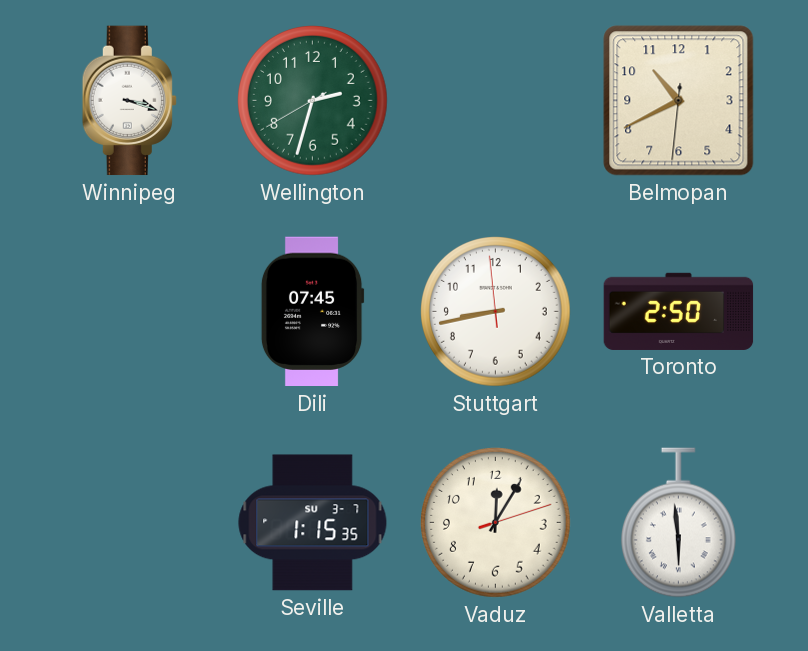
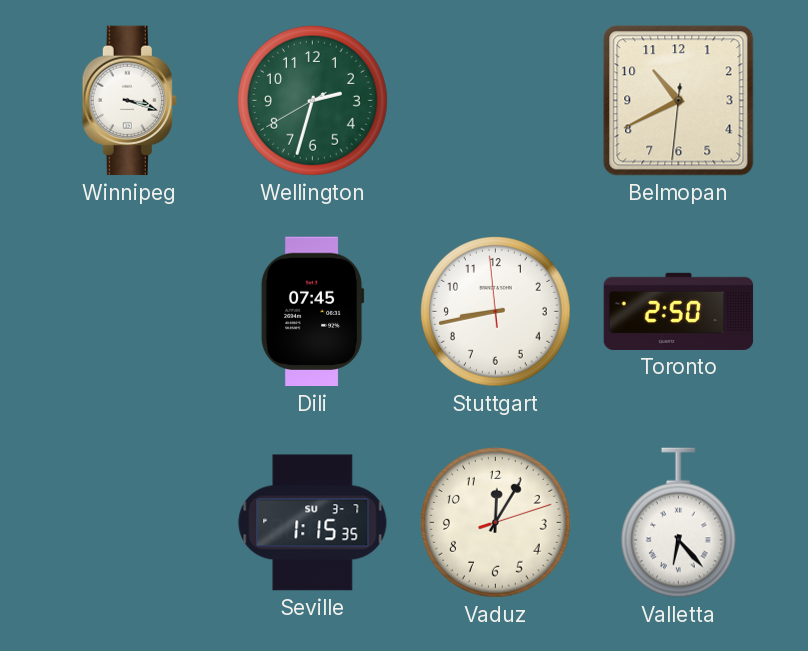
Valletta: 5:59 -> 6:23 (678, 523)
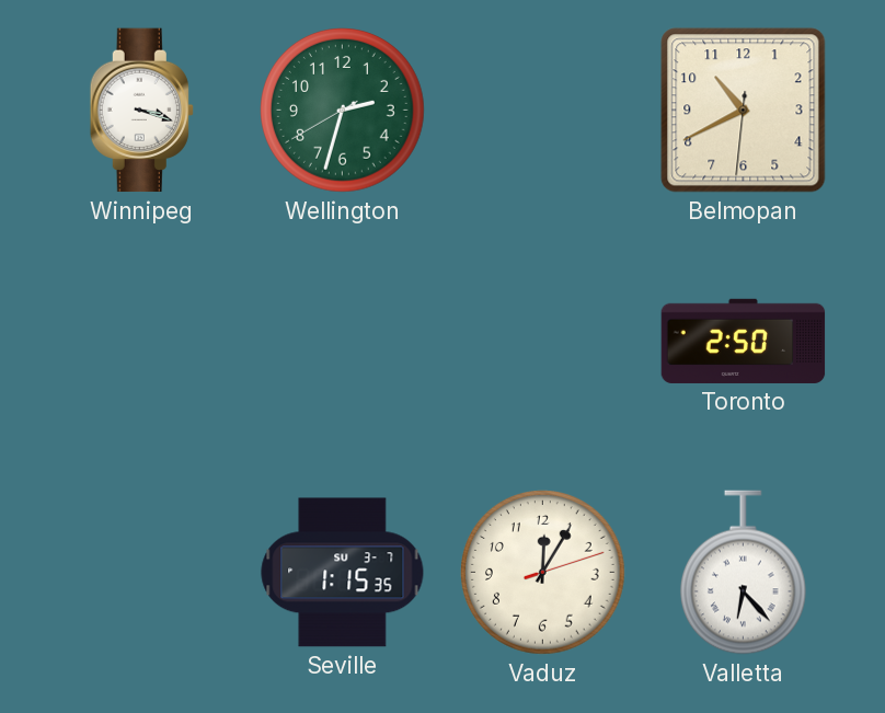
Dili: 07:45 -> none (312, 312)
Stuttgart: 8:42 -> none (496, 312)
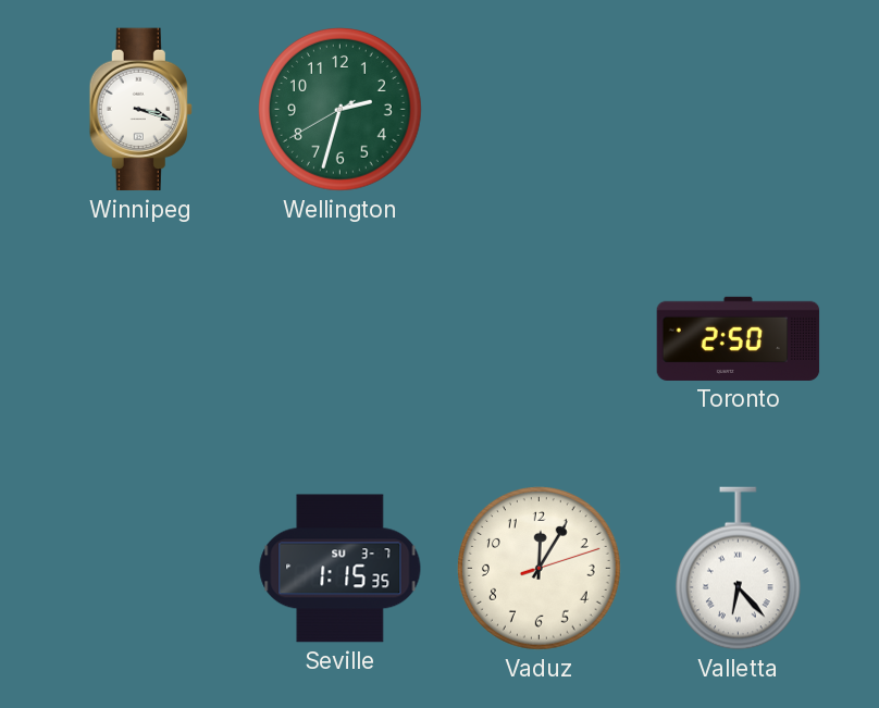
Belmopan: 10:40 -> none (744, 111)
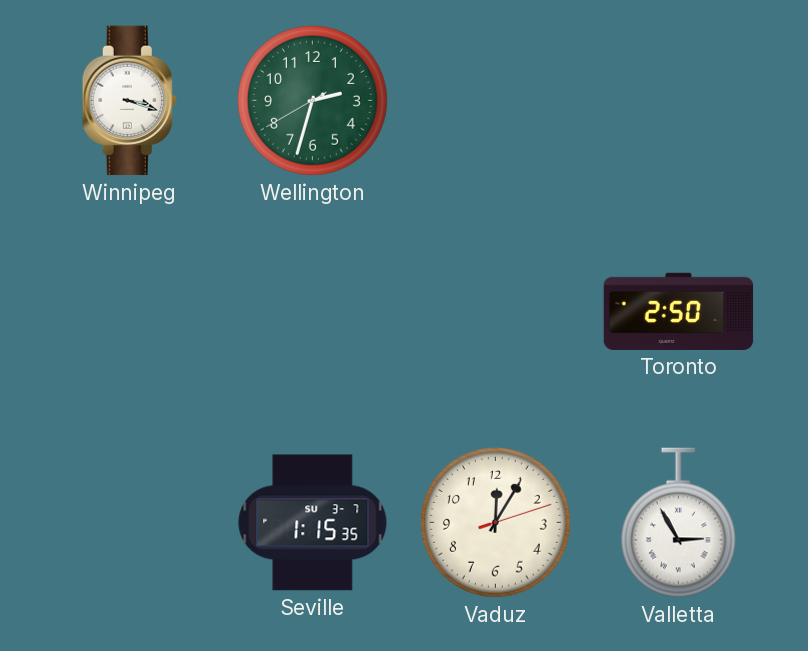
Valletta: 6:23 -> 2:55 (678, 523)
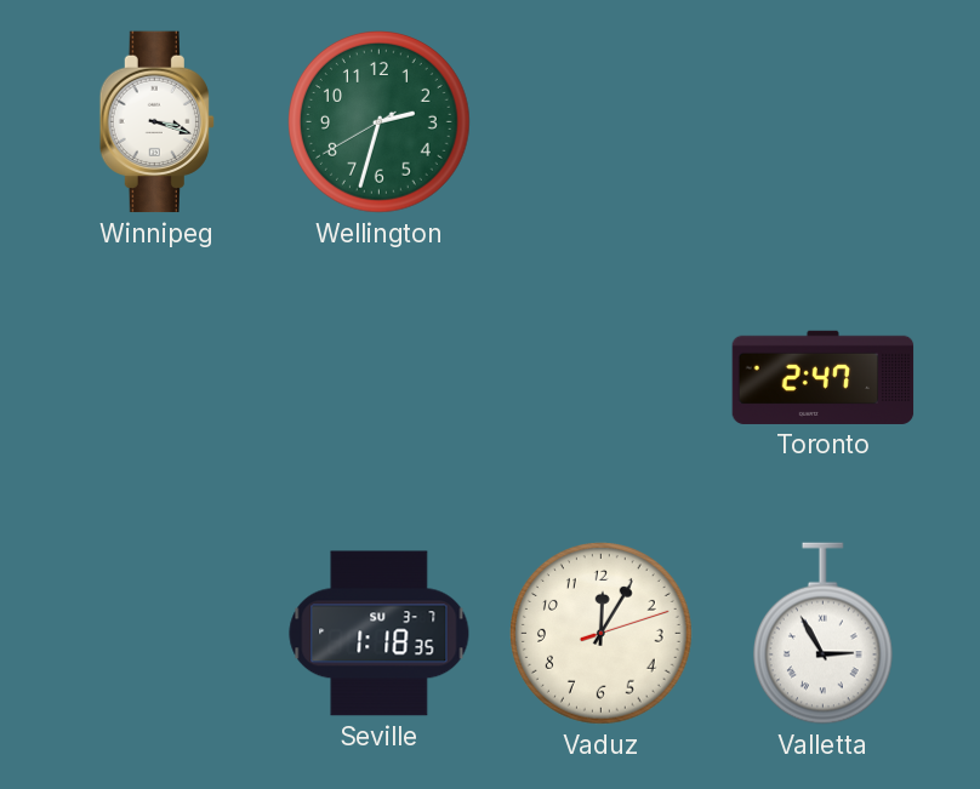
Toronto: 2:50 -> 2:47 (824, 377)
Seville: 1:15 -> 1:18 (380, 634)
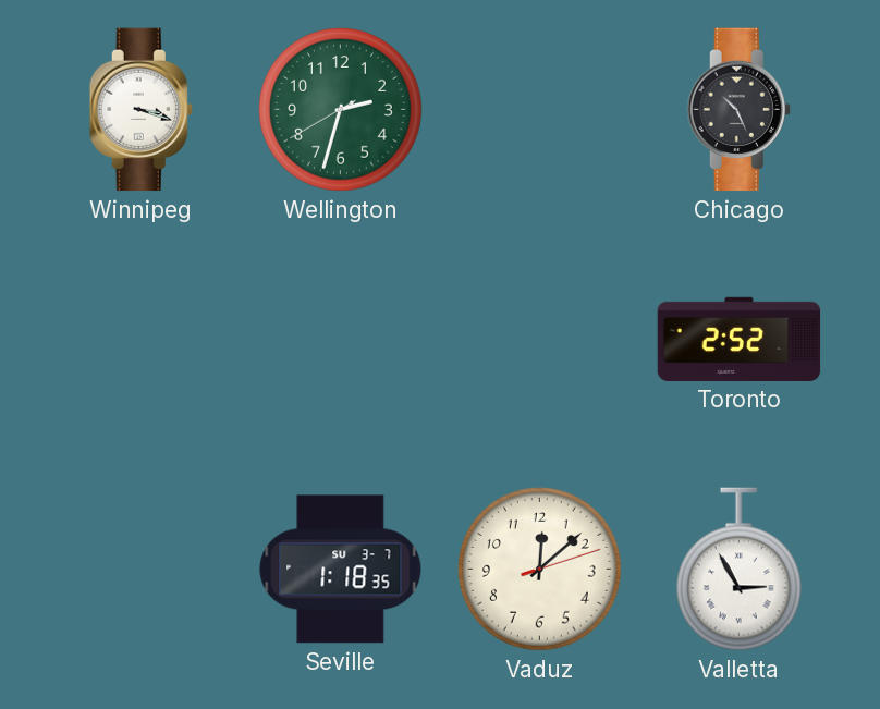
Chicago: none -> 10:26 (738, 110)
Toronto: 2:47 -> 2:52 (740, 339)
Vaduz: 12:05 -> 12:08 (540, 570)
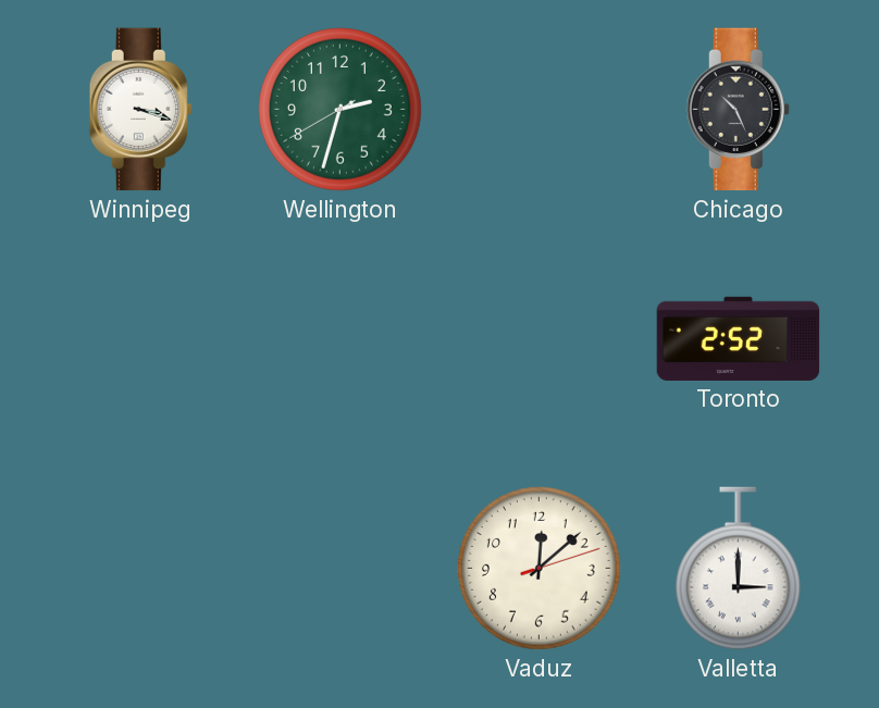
Seville: 1:18 -> none (341, 570)
Valletta: 2:55 -> 3:00 (738, 569)
